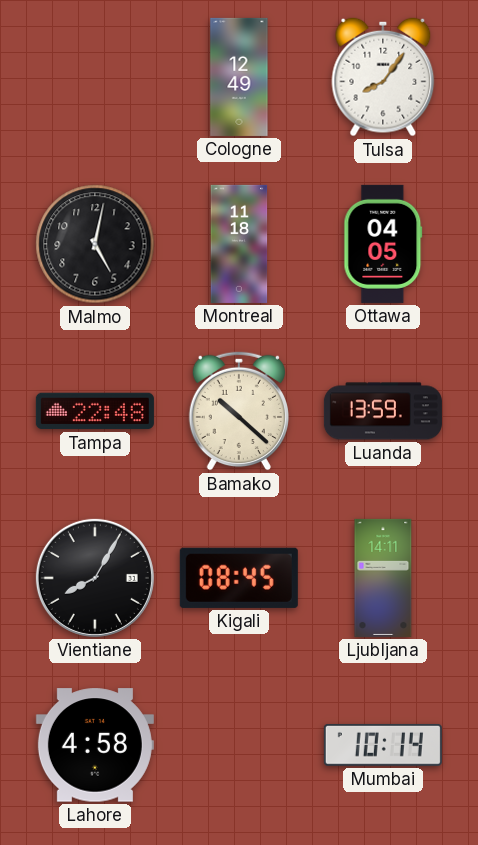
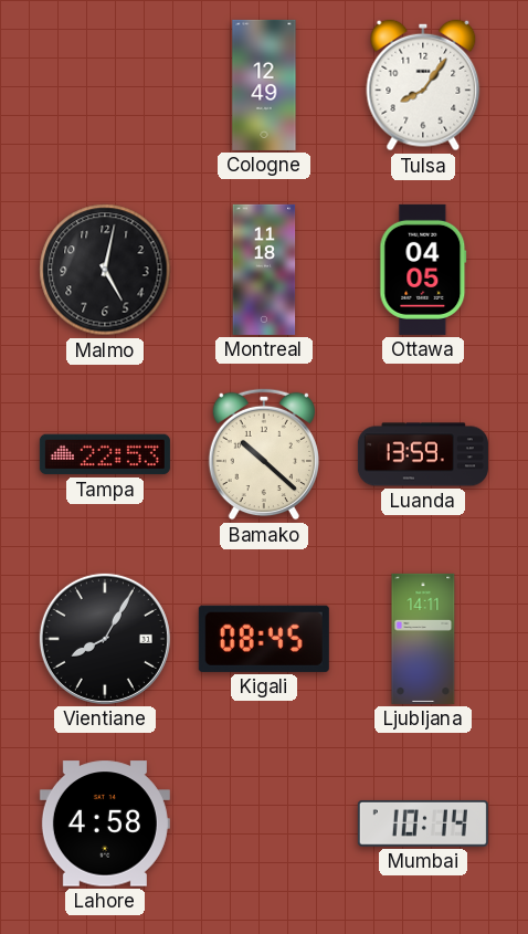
Tampa: 22:48 -> 22:53 (105, 454)
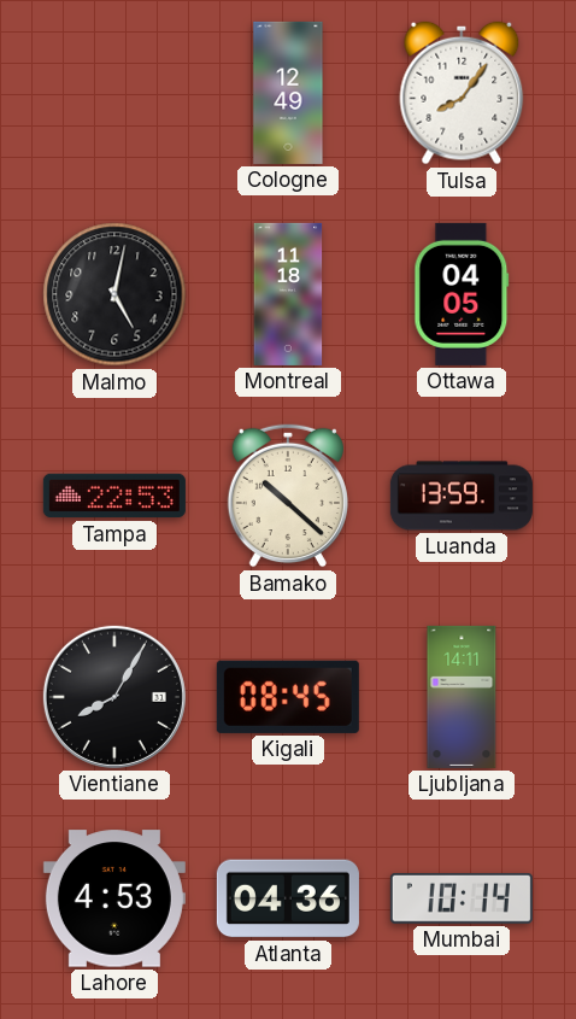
Lahore: 4:58 -> 4:53 (114, 898)
Atlanta: none -> 04:36 (288, 898)
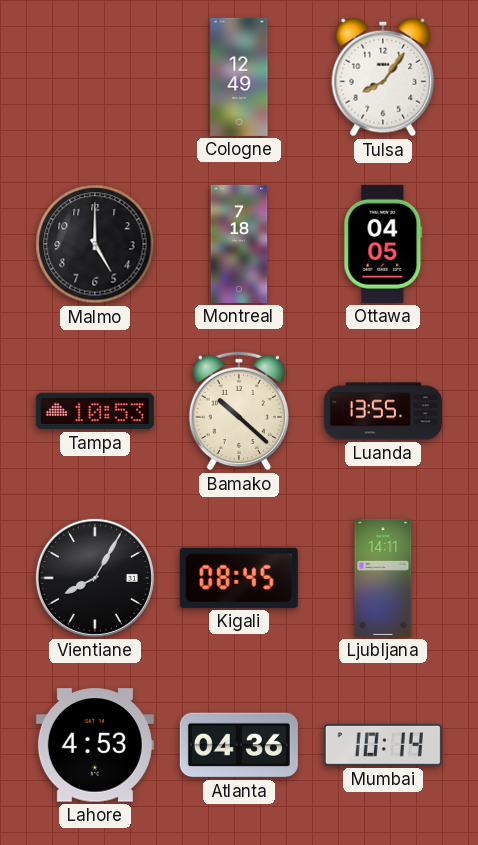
Malmo: 5:02 -> 5:00 (95, 244)
Montreal: 11:18 -> 7:18 (239, 244)
Tampa: 22:53 -> 10:53 (95, 411)
Luanda: 13:59 -> 13:55 (383, 411)
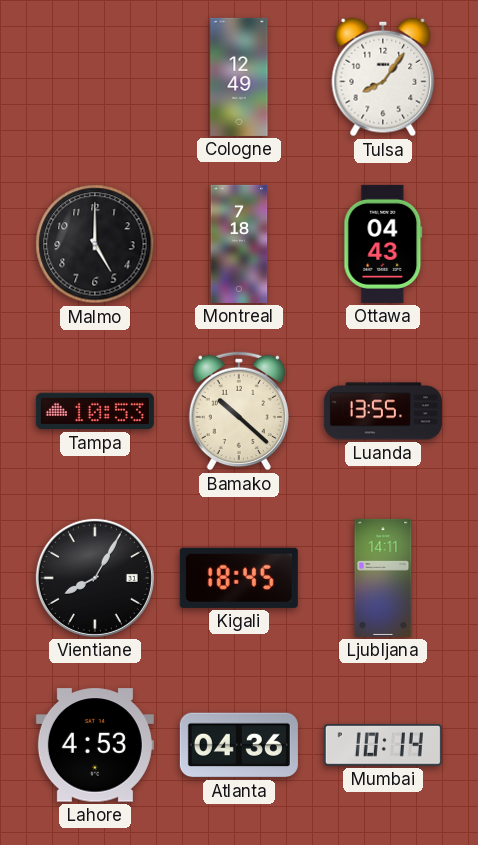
Ottawa: 04:05 -> 04:43 (383, 244)
Kigali: 08:45 -> 18:45 (239, 578)
